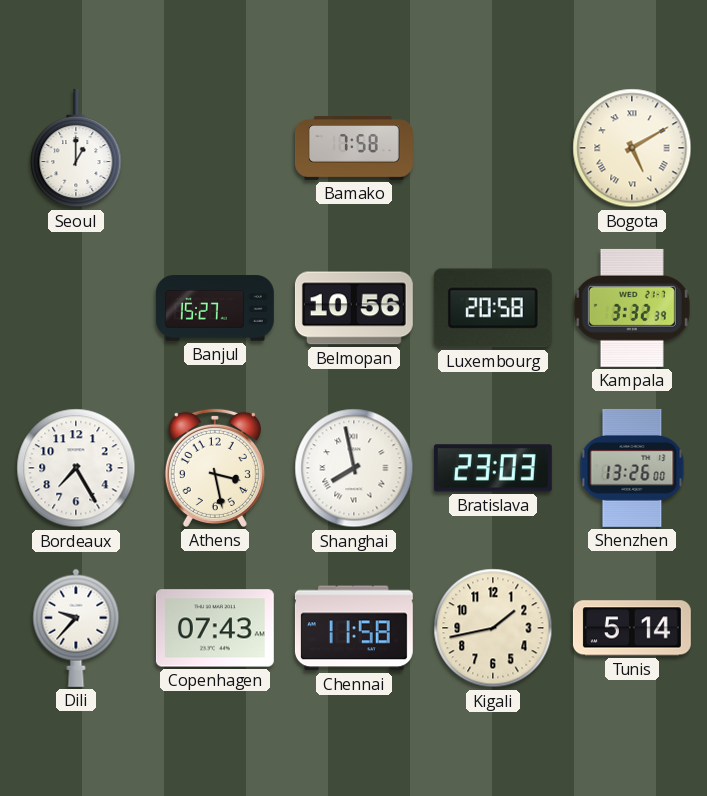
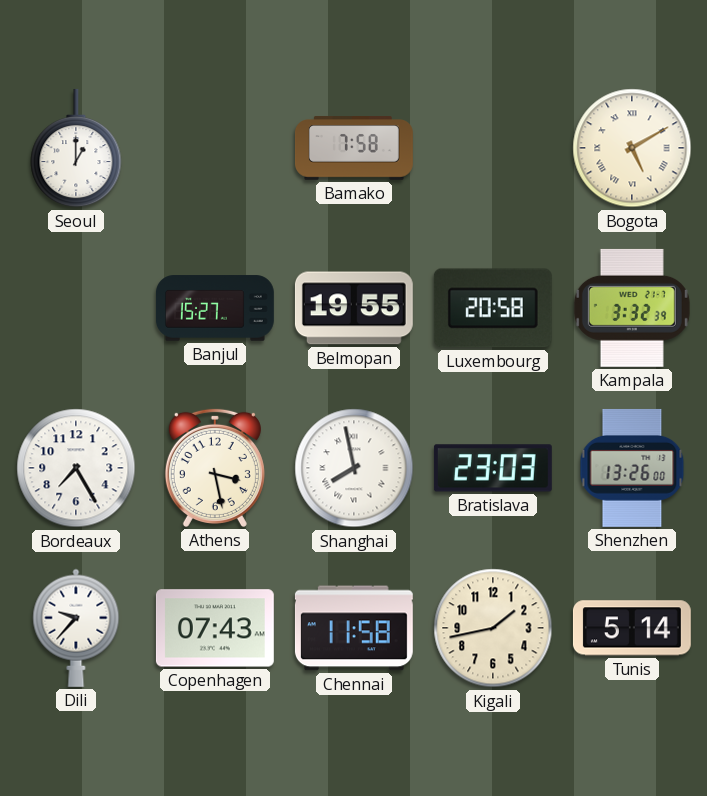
Belmopan: 10:56 -> 19:55 (354, 308)
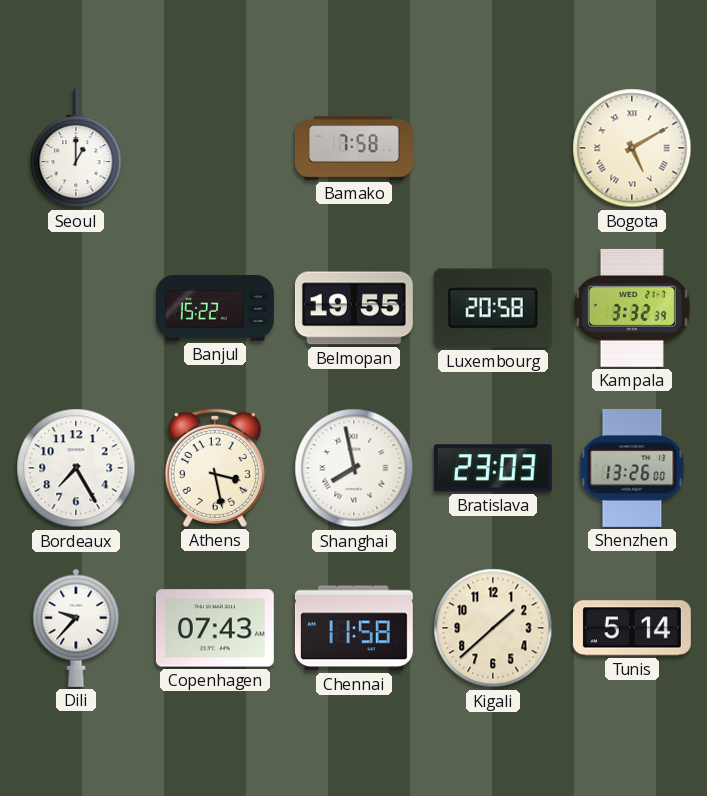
Banjul: 15:27 -> 15:22 (215, 308)
Kigali: 1:43 -> 1:38 (493, 628)
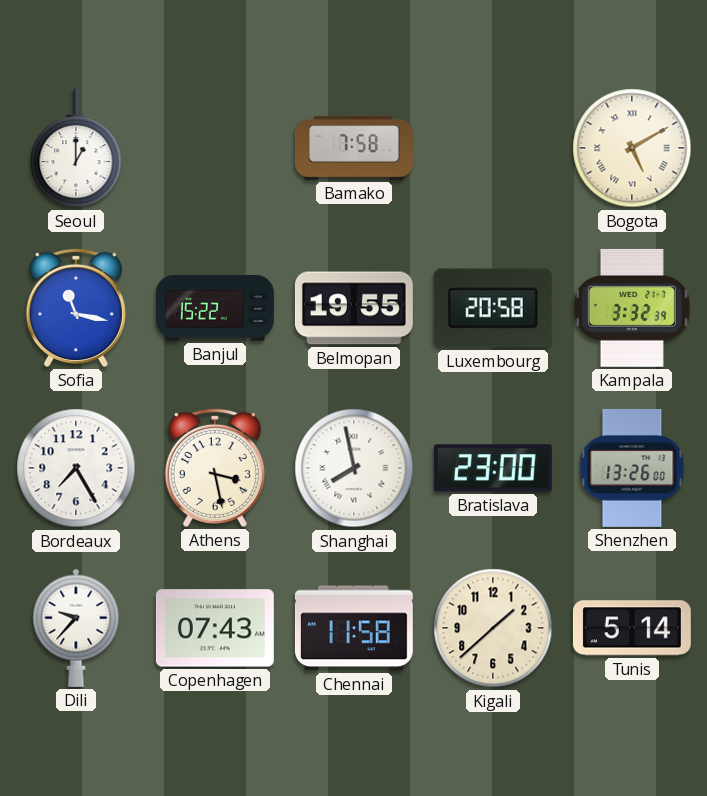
Sofia: none -> 11:17 (76, 308)
Bratislava: 23:03 -> 23:00 (493, 468)
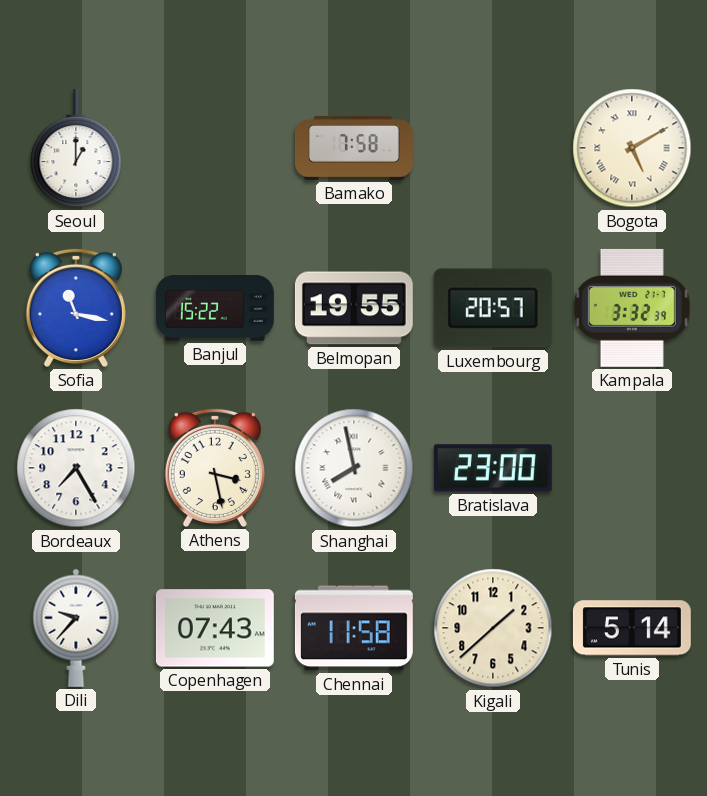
Luxembourg: 20:58 -> 20:57 (493, 308)
Shenzhen: 13:26 -> none (632, 468)
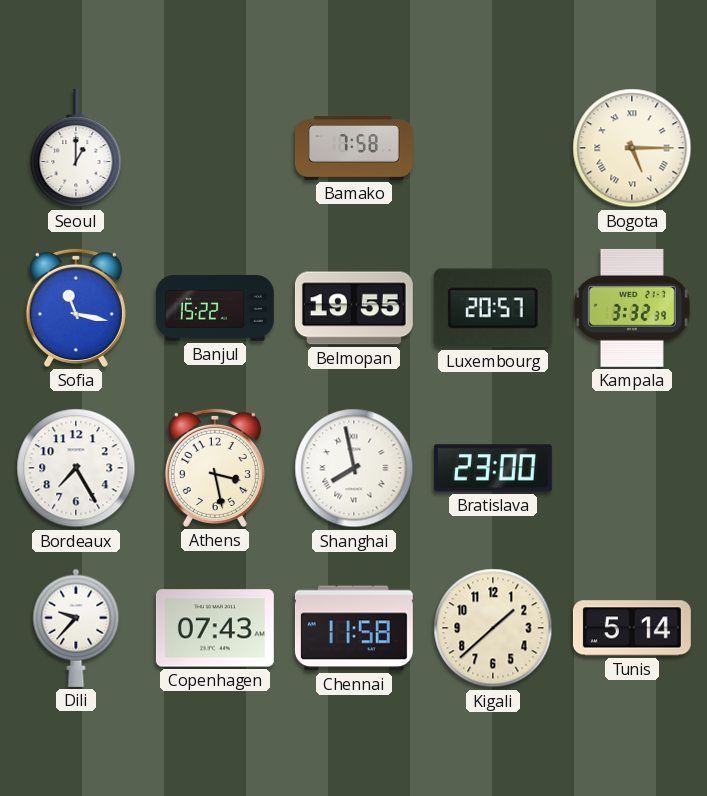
Bogota: 5:10 -> 5:15 (632, 148)
